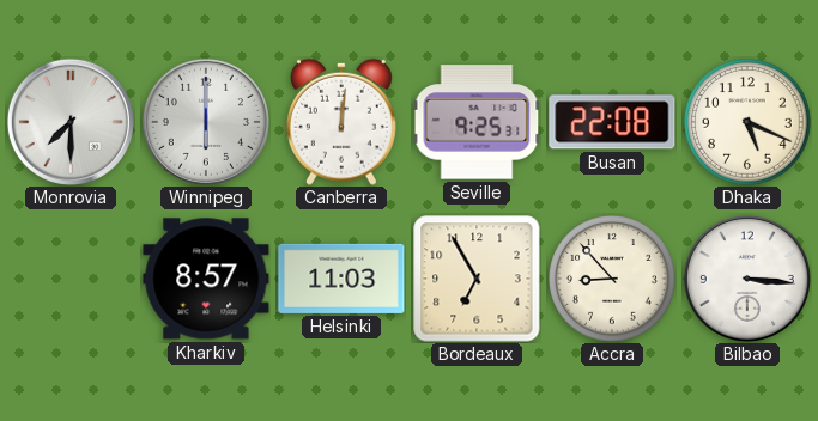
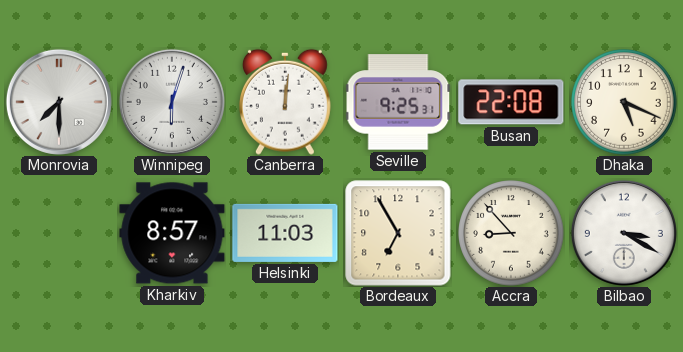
Winnipeg: 6:00 -> 6:03 (172, 102)
Bilbao: 3:16 -> 3:20 (624, 233)
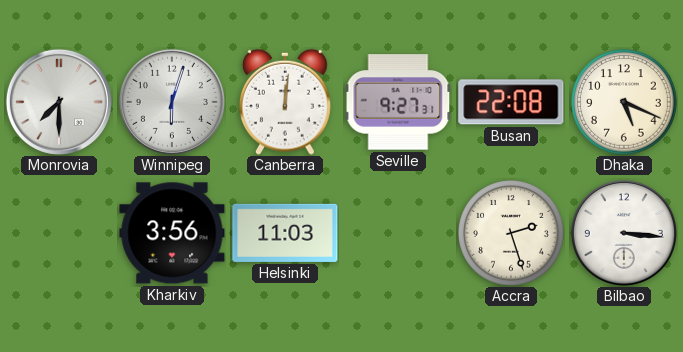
Seville: 9:25 -> 9:27 (398, 102)
Kharkiv: 8:57 -> 3:56 (172, 233)
Bordeaux: 6:55 -> none (398, 233)
Accra: 8:53 -> 2:27 (511, 233)
Bilbao: 3:20 -> 3:16 (624, 233)
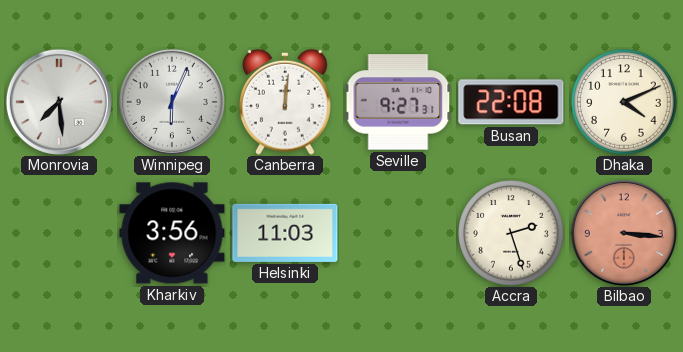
Monrovia: 7:30 -> 7:29 (59, 102)
Winnipeg: 6:03 -> 6:04 (172, 102)
Dhaka: 5:19 -> 4:11 (624, 102)
Bilbao dial: white -> salmon (624, 233)
